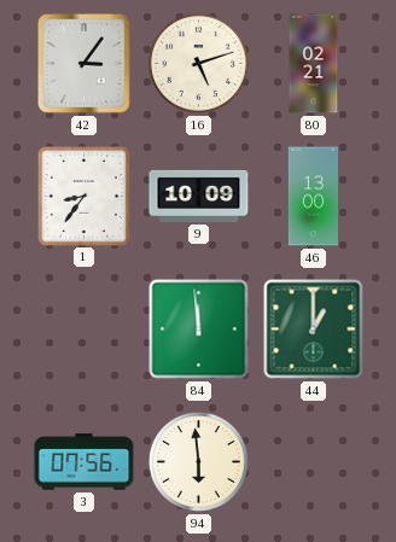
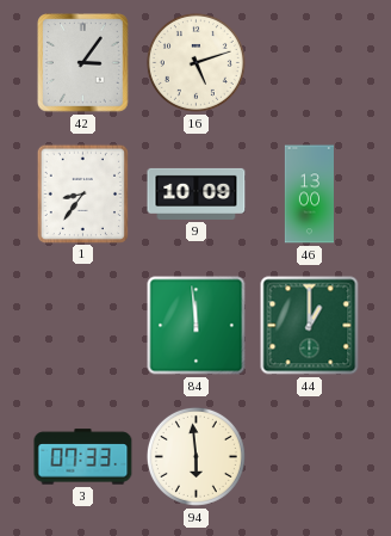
80: 02:21 -> none (314, 64)
3: 07:56 -> 07:33 (83, 457)
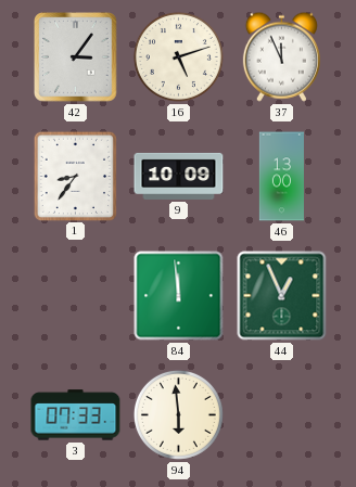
37: none -> 11:56 (281, 56)
44: 1:00 -> 12:56 (282, 296)
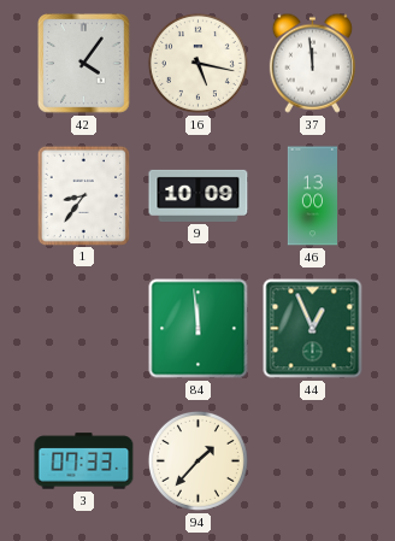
42: 3:06 -> 4:06 (84, 64)
16: 5:12 -> 5:17 (197, 63)
37: 11:56 -> 11:59 (312, 63)
94: 5:59 -> 1:37 (197, 460)
